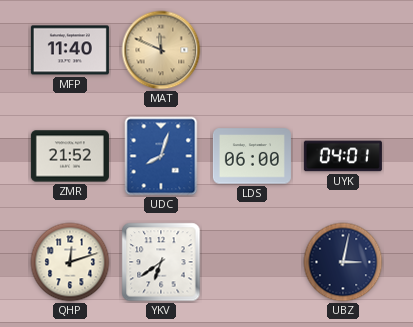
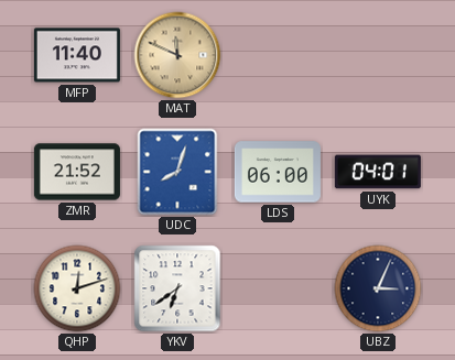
UBZ: 3:02 -> 3:04 (378, 288)
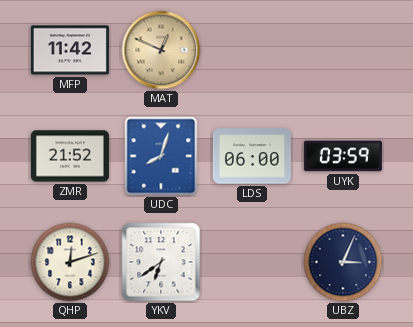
MFP: 11:40 -> 11:42 (70, 50)
MAT: 11:49 -> 12:49 (161, 50)
UYK: 04:01 -> 03:59 (343, 156)
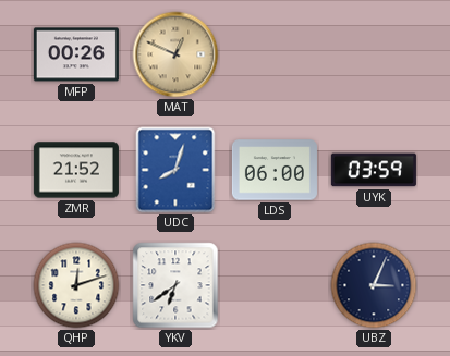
MFP: 11:42 -> 00:26 (76, 54)
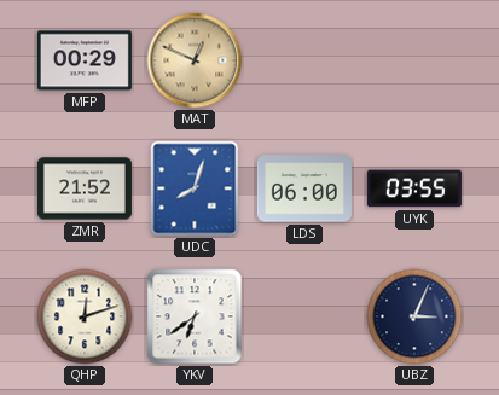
MFP: 00:26 -> 00:29 (85, 60)
UYK: 03:59 -> 03:55 (414, 188)
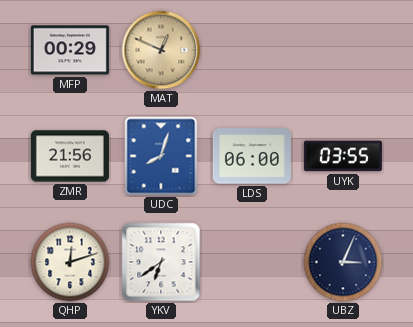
ZMR: 21:52 -> 21:56 (70, 156)
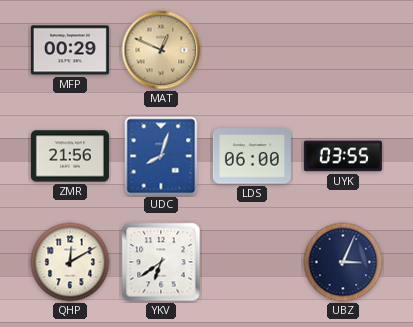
QHP: 12:12 -> 12:10 (70, 262)
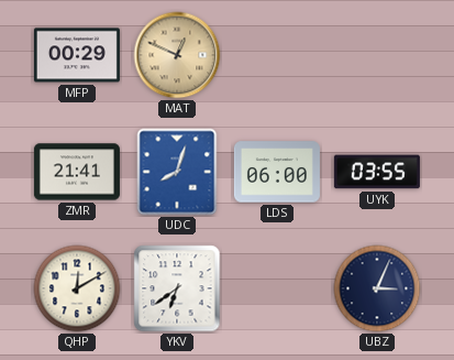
ZMR: 21:56 -> 21:41 (77, 172)
